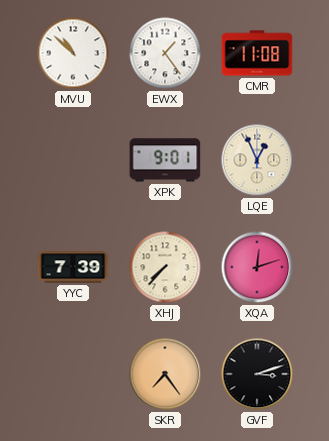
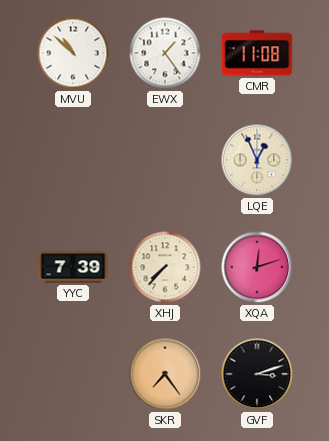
XPK: 9:01 -> none (165, 160)
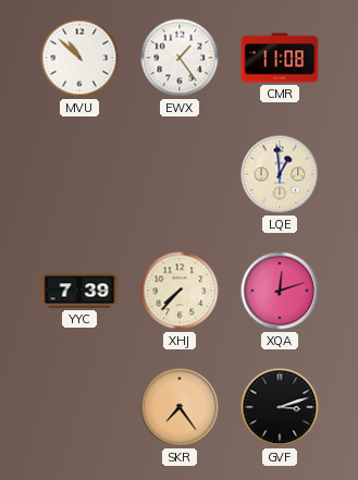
LQE: 12:56 -> 12:59 (280, 174)
